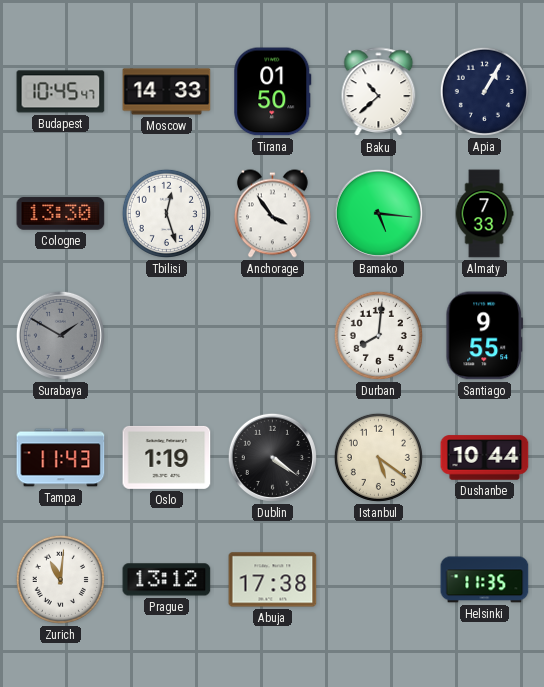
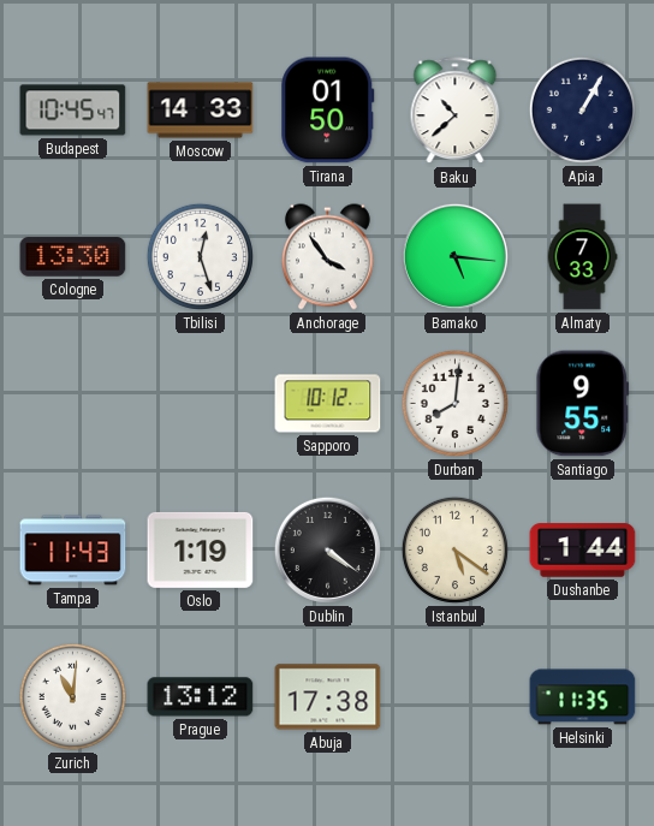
Surabaya: 1:50 -> none (60, 335)
Sapporo: none -> 10:12 (328, 404)
Dushanbe: 10:44 -> 1:44 (583, 551)
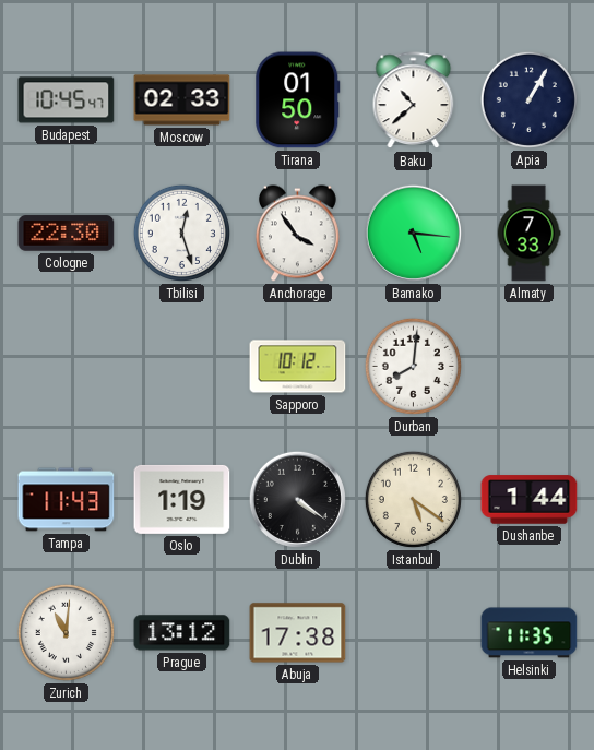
Moscow: 14:33 -> 02:33 (182, 100)
Cologne: 13:30 -> 22:30 (67, 234)
Santiago: 9:55 -> none (583, 404)
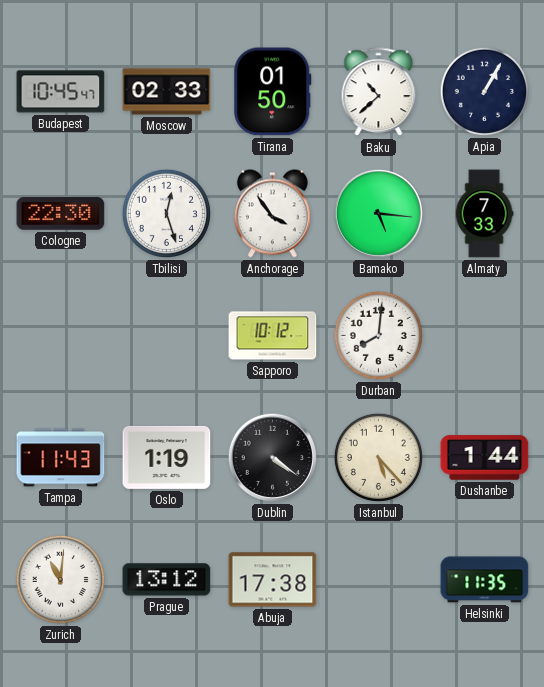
Istanbul: 5:21 -> 5:23 (378, 457)
